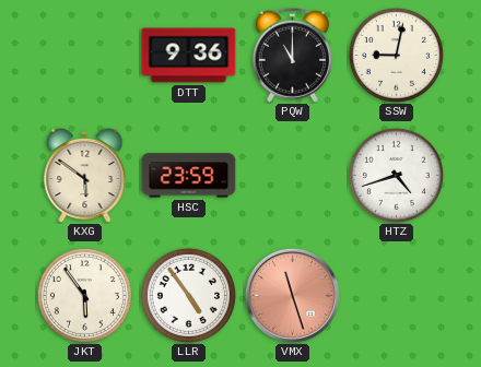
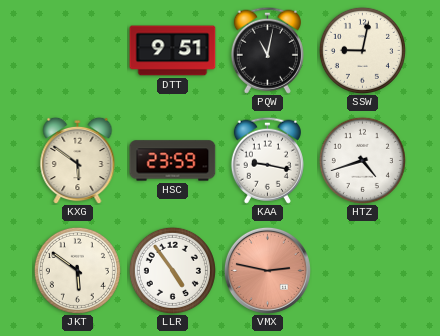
DTT: 9:36 -> 9:51 (173, 51)
PQW: 11:00 -> 11:02 (267, 50)
KAA: none -> 9:17 (267, 160)
JKT: 5:54 -> 5:51 (77, 270)
VMX: 11:27 -> 2:47 (267, 270)
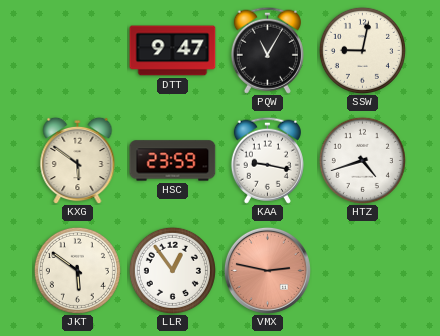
DTT: 9:51 -> 9:47 (173, 51)
PQW: 11:02 -> 11:05 (267, 50)
LLR: 4:54 -> 12:54 (172, 270)
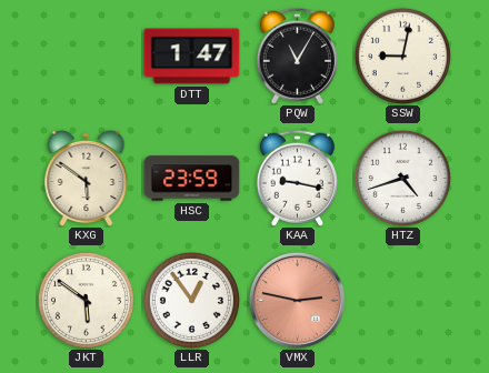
DTT: 9:47 -> 1:47 (192, 57)
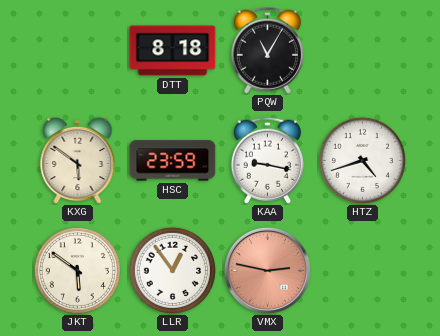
DTT: 1:47 -> 8:18 (173, 51)
SSW: 9:02 -> none (402, 56)
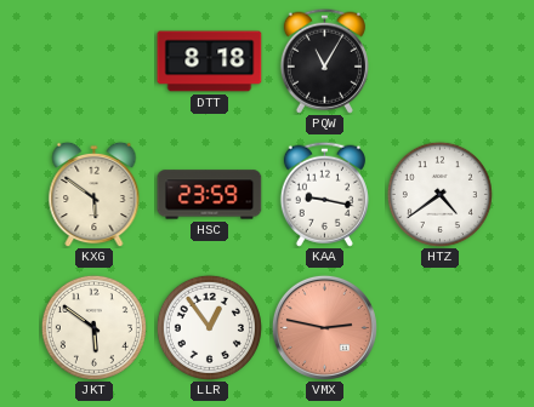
HTZ: 4:42 -> 4:39 (439, 194)
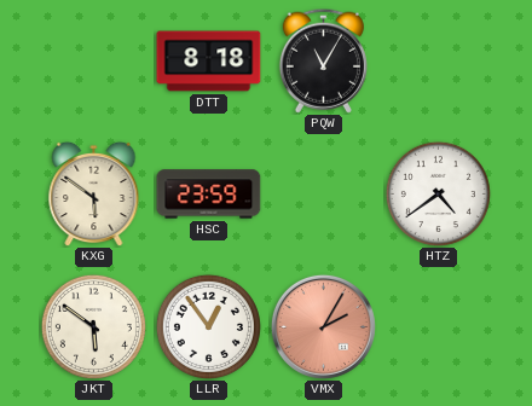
KAA: 9:17 -> none (324, 194)
VMX: 2:47 -> 2:05 (323, 326)
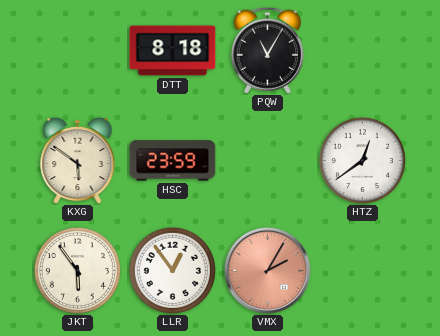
HTZ: 4:39 -> 12:39 (362, 160)
JKT: 5:51 -> 5:54 (77, 270)
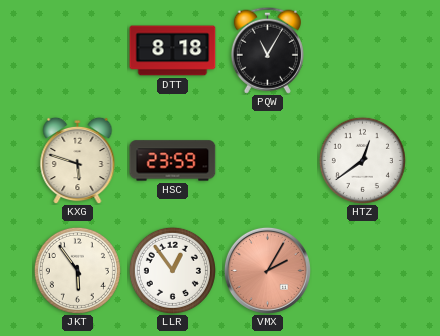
KXG: 5:51 -> 5:48 (78, 160)
